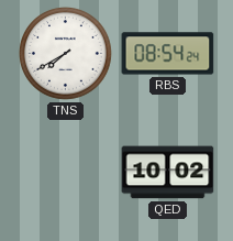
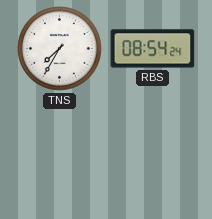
TNS: 7:40 -> 7:35 (60, 49)
QED: 10:02 -> none (168, 173)
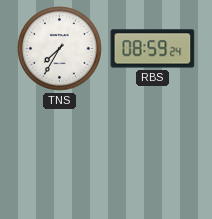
RBS: 08:54 -> 08:59 (153, 49)
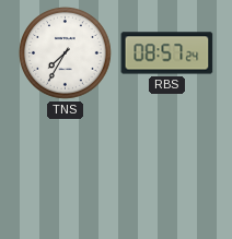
RBS: 08:59 -> 08:57 (167, 53)
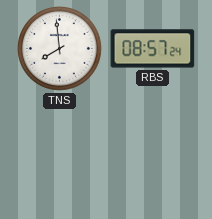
TNS: 7:35 -> 7:59 (60, 49)
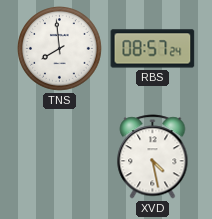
XVD: none -> 4:28 (153, 157)
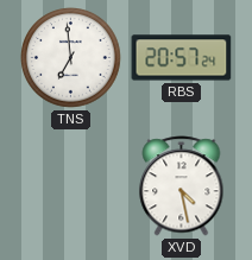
TNS: 7:59 -> 6:59 (71, 58)
RBS: 08:57 -> 20:57 (182, 58)
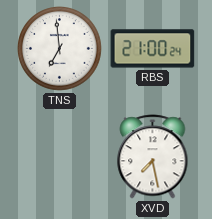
RBS: 20:57 -> 21:00 (153, 49)
XVD: 4:28 -> 7:28 (153, 157)
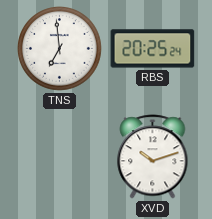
RBS: 21:00 -> 20:25 (153, 49)
XVD: 7:28 -> 10:12 (153, 157)
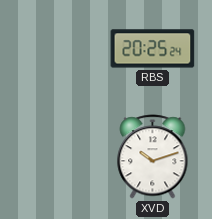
TNS: 6:59 -> none (60, 49)
